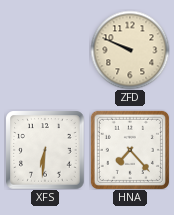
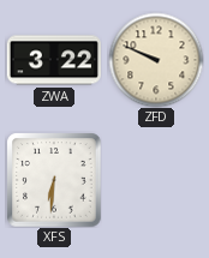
ZWA: none -> 3:22 (54, 60)
HNA: 7:23 -> none (130, 150)
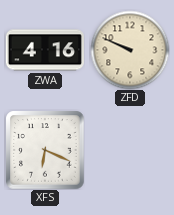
ZWA: 3:22 -> 4:16 (45, 50)
XFS: 6:31 -> 6:19 (45, 150)
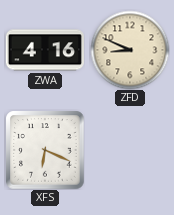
ZFD: 9:49 -> 8:49 (130, 50)
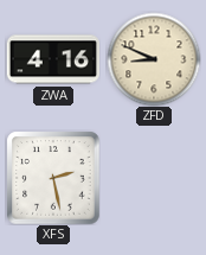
XFS: 6:19 -> 2:28 (53, 178)
